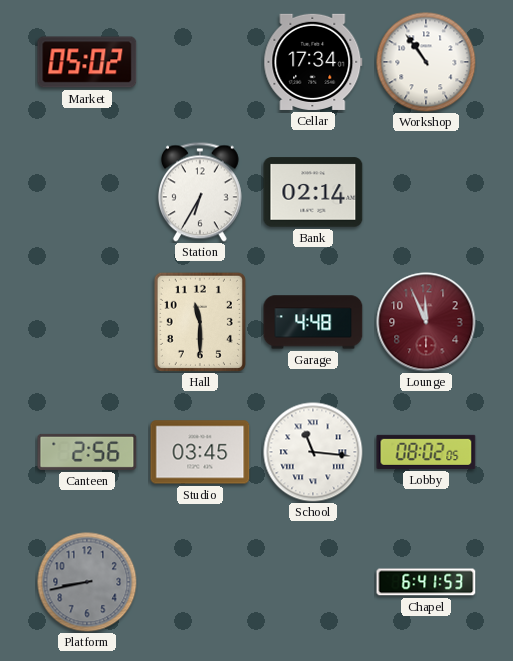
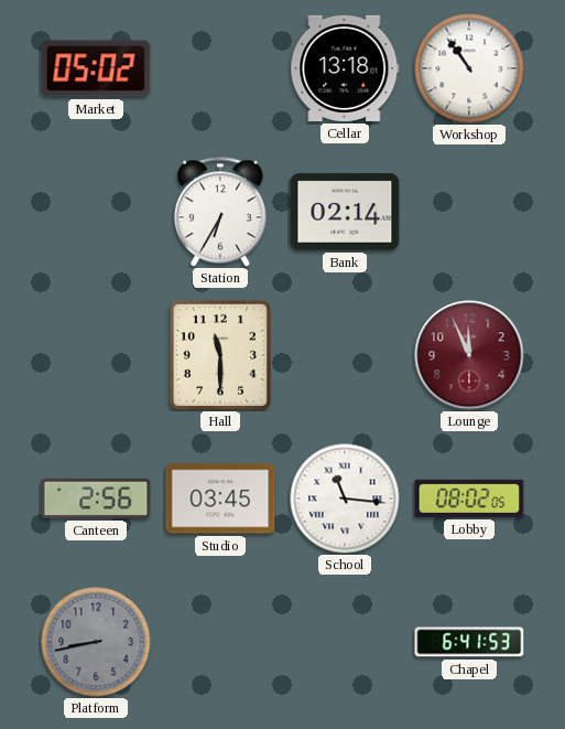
Cellar: 17:34 -> 13:18 (345, 68)
Garage: 4:48 -> none (313, 322)
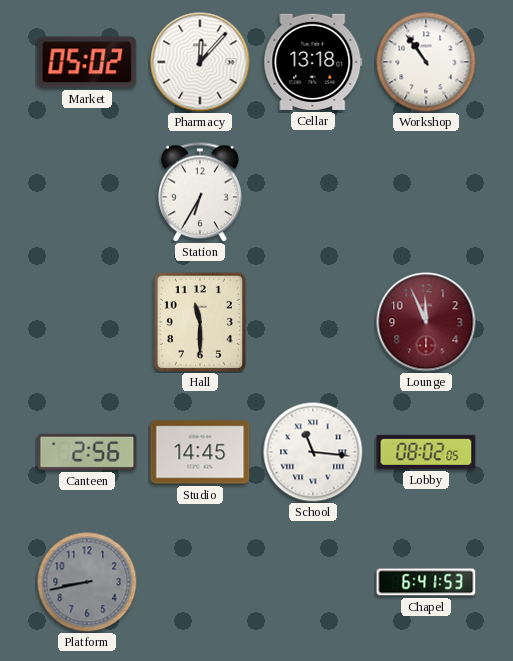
Pharmacy: none -> 12:07 (200, 62)
Bank: 02:14 -> none (345, 212)
Studio: 03:45 -> 14:45 (200, 452)
